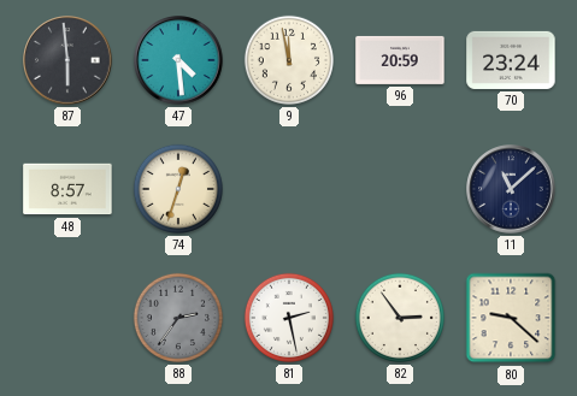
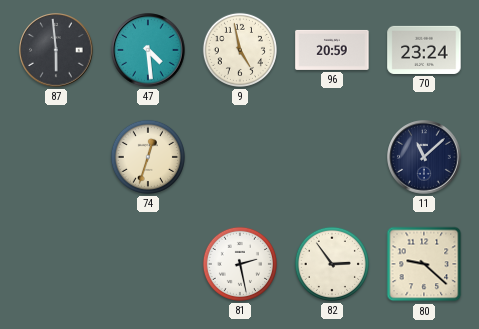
9: 11:58 -> 4:58 (240, 50)
48: 8:57 -> none (67, 189)
88: 2:36 -> none (178, 318)
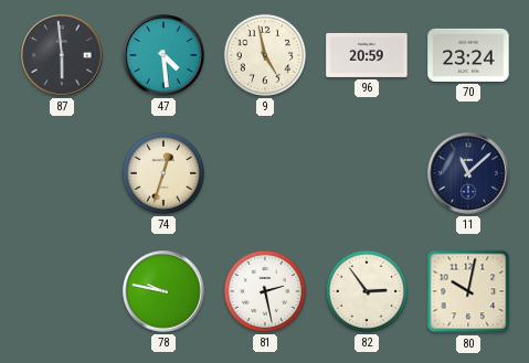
78: none -> 9:47 (163, 291)
80: 9:22 -> 10:02 (468, 291)
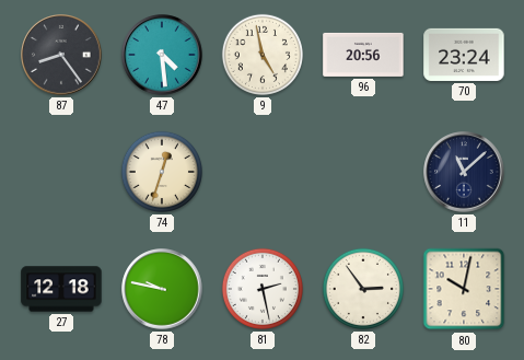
87: 5:59 -> 8:24 (61, 55)
96: 20:59 -> 20:56 (363, 55)
27: none -> 12:18 (61, 289)
